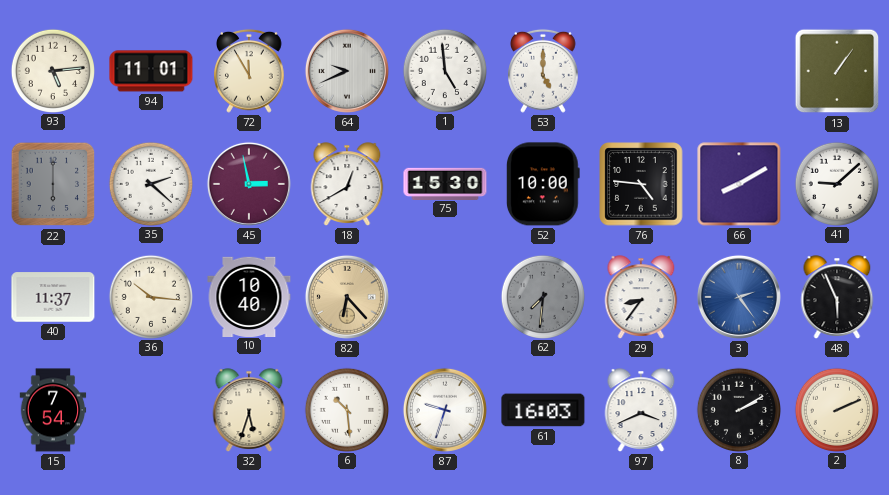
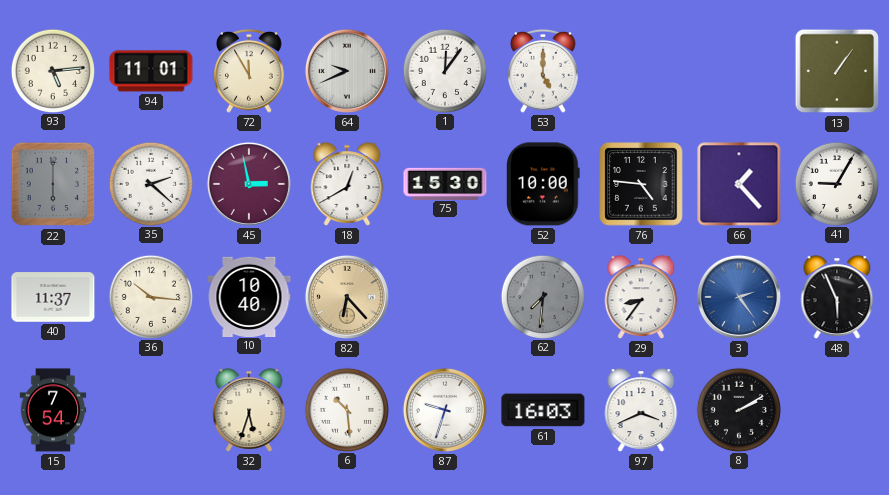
1: 4:59 -> 12:06 (444, 70)
66: 8:10 -> 1:23 (739, 184)
41: 9:08 -> 9:05 (836, 183)
2: 2:11 -> none (836, 409)
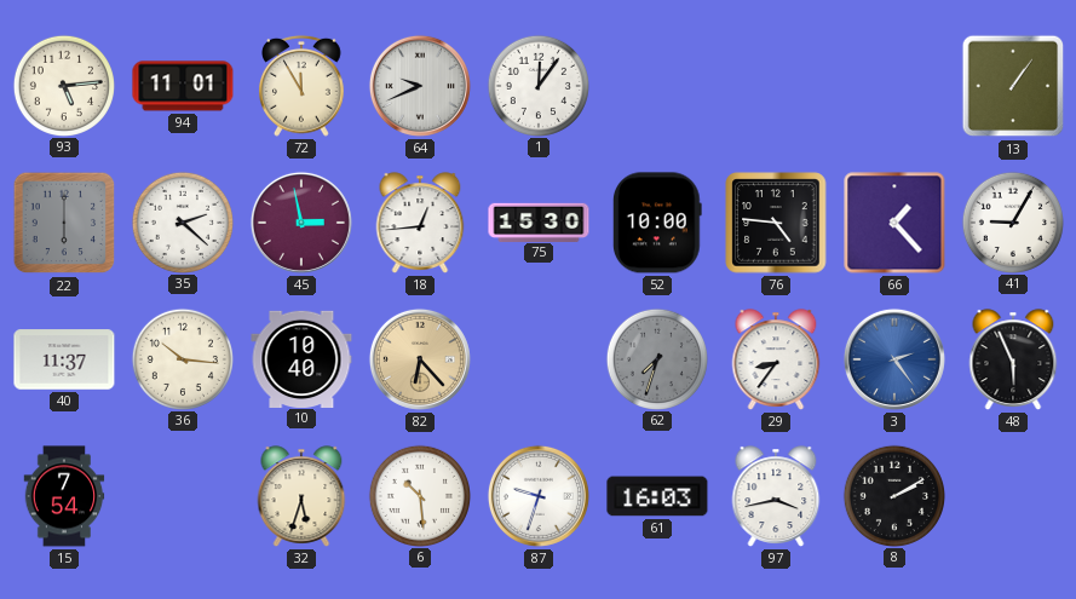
53: 5:00 -> none (544, 71)
18: 12:40 -> 12:44 (420, 223)
62: 7:31 -> 7:33 (656, 358)
97: 3:41 -> 3:43 (776, 496)
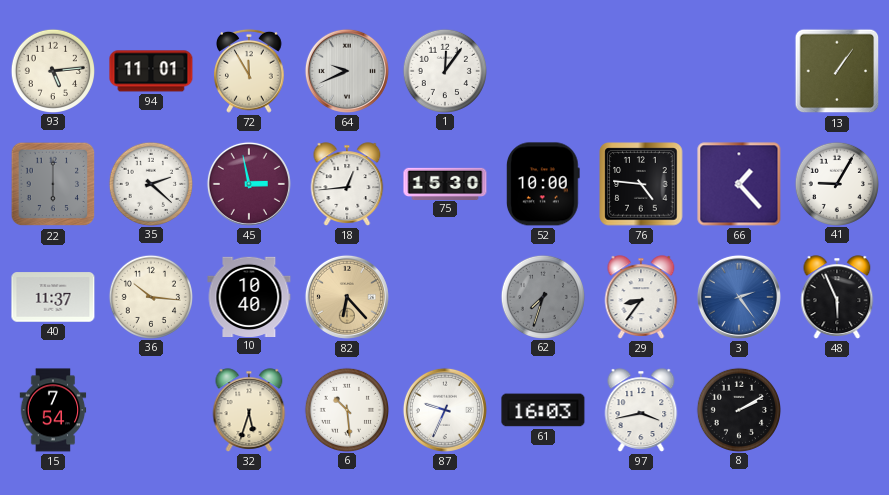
87: 9:33 -> 9:34 (445, 410)
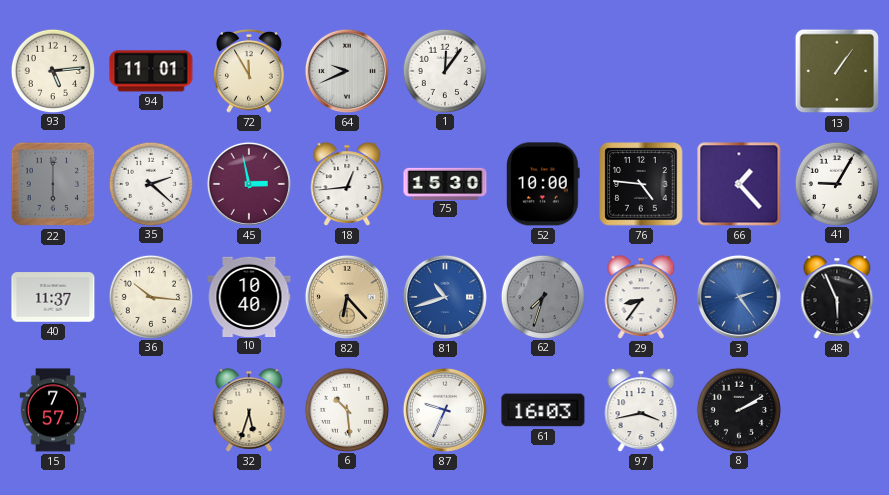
81: none -> 10:42 (445, 297)
15: 7:54 -> 7:57 (53, 410)
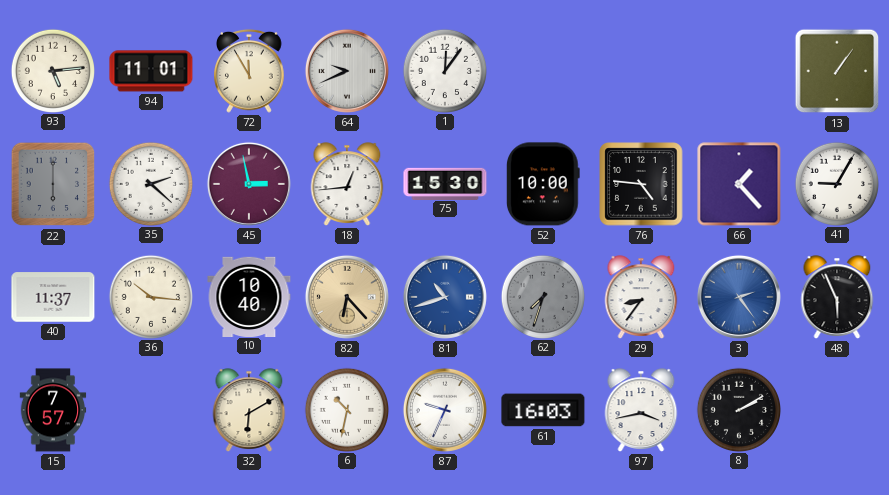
32: 5:33 -> 6:10 (249, 410)
6: 10:29 -> 10:32 (346, 409)
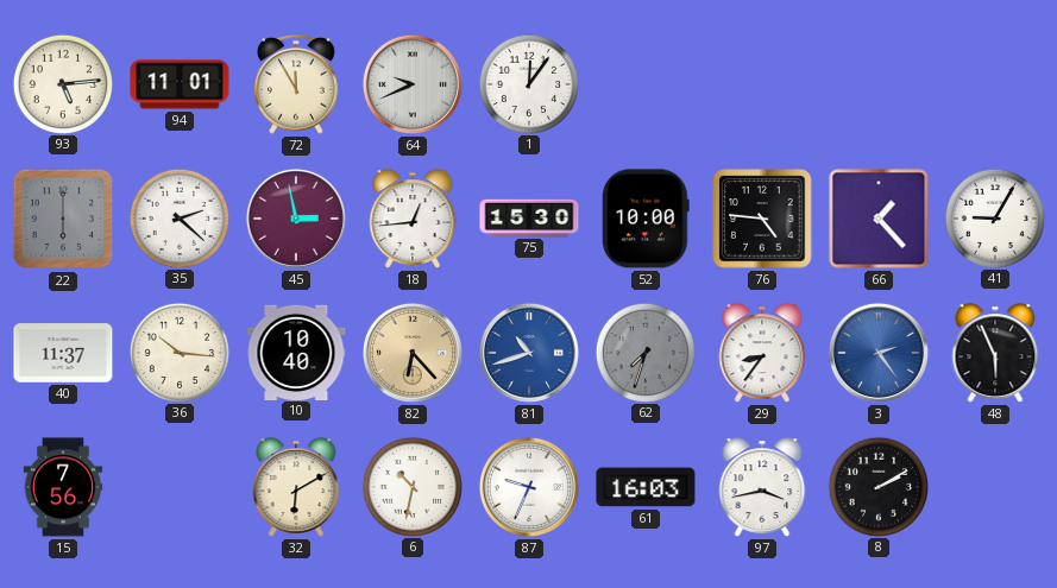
13: 1:06 -> none (837, 71)
15: 7:57 -> 7:56 (63, 487)
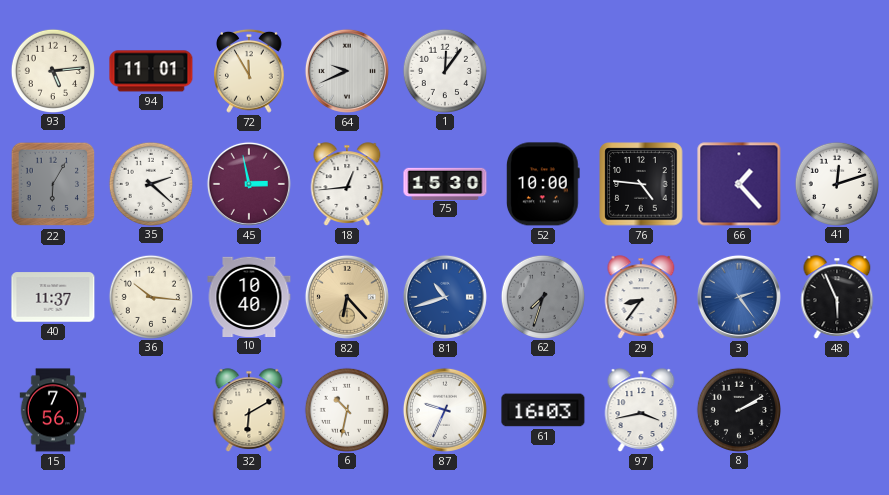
22: 6:00 -> 6:05 (53, 184)
41: 9:05 -> 12:12 (836, 183)
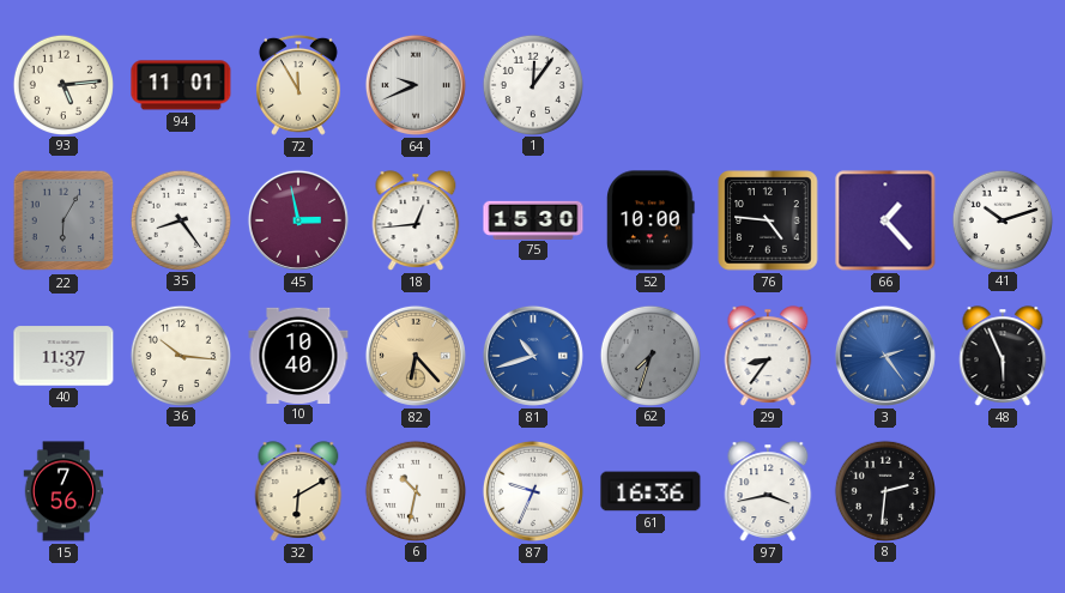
35: 2:22 -> 8:24 (180, 219)
41: 12:12 -> 10:12 (1002, 219)
61: 16:03 -> 16:36 (651, 491)
8: 2:10 -> 2:31 (884, 490)
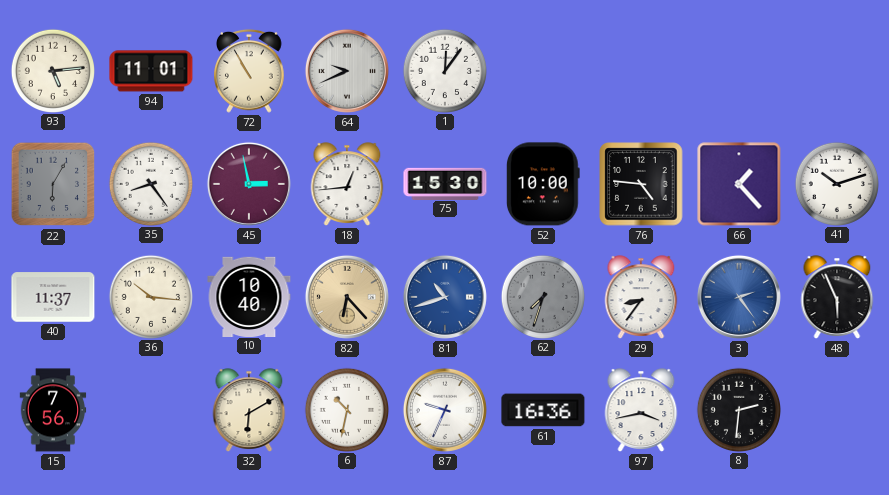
72: 11:55 -> 10:55 (250, 71)
